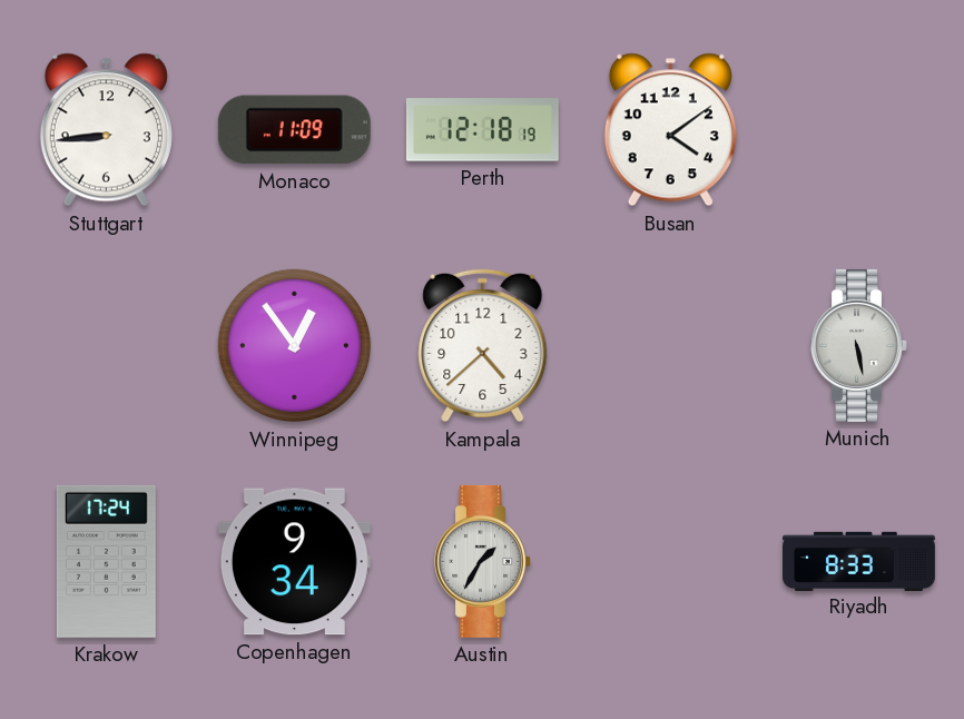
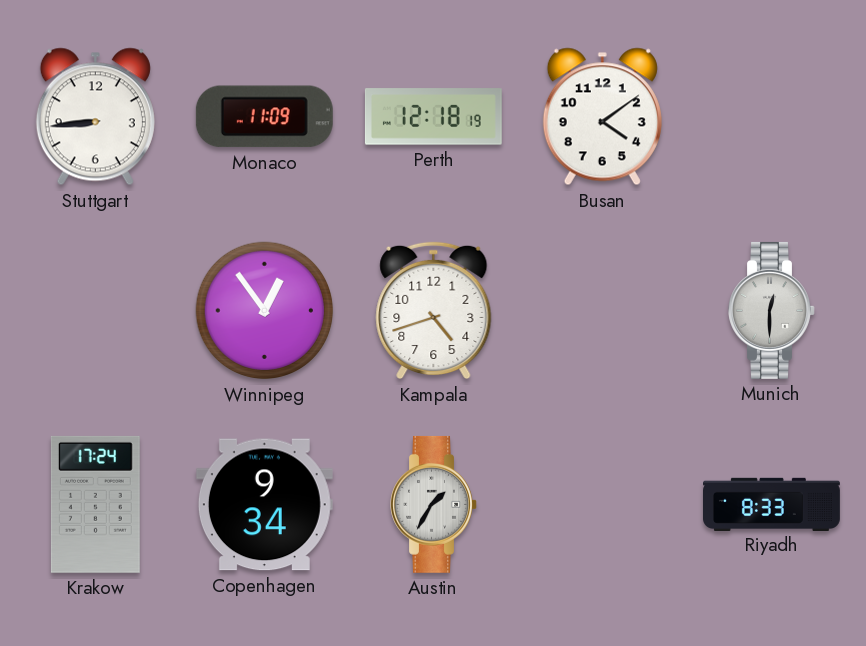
Kampala: 4:38 -> 4:42 (434, 311)
Munich: 5:28 -> 12:30 (772, 310)
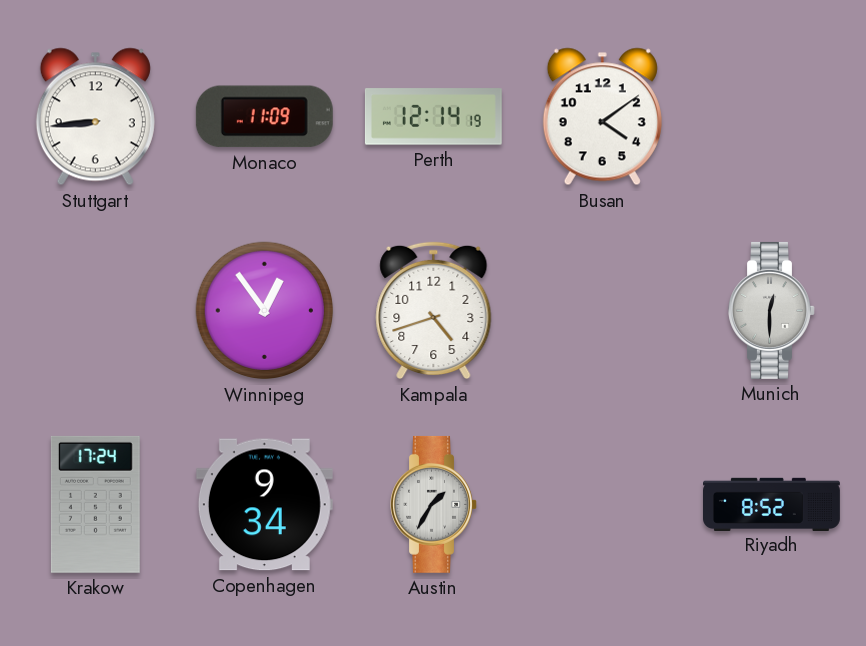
Perth: 12:18 -> 12:14 (433, 117)
Riyadh: 8:33 -> 8:52 (772, 504)
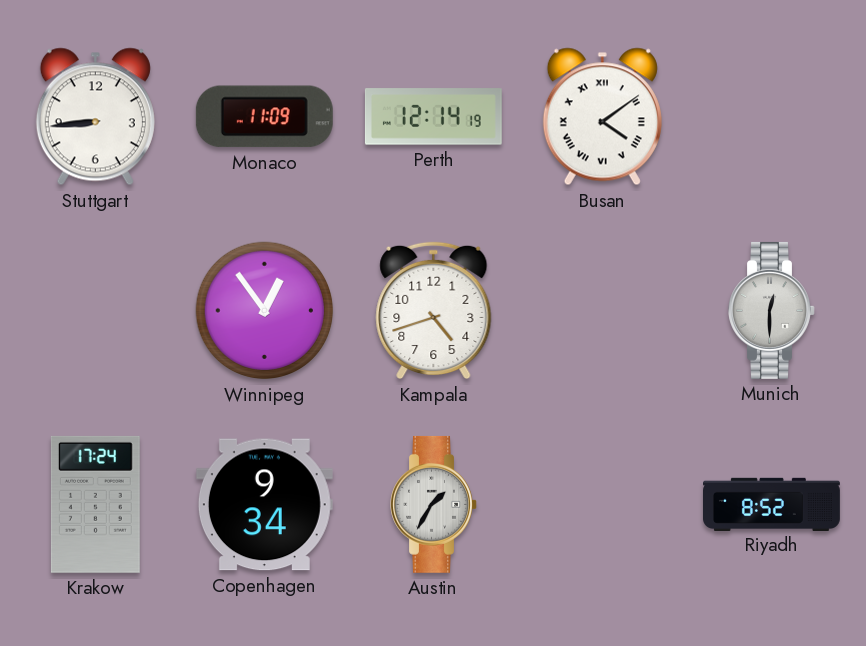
Busan numerals: Arabic -> Roman (602, 117)
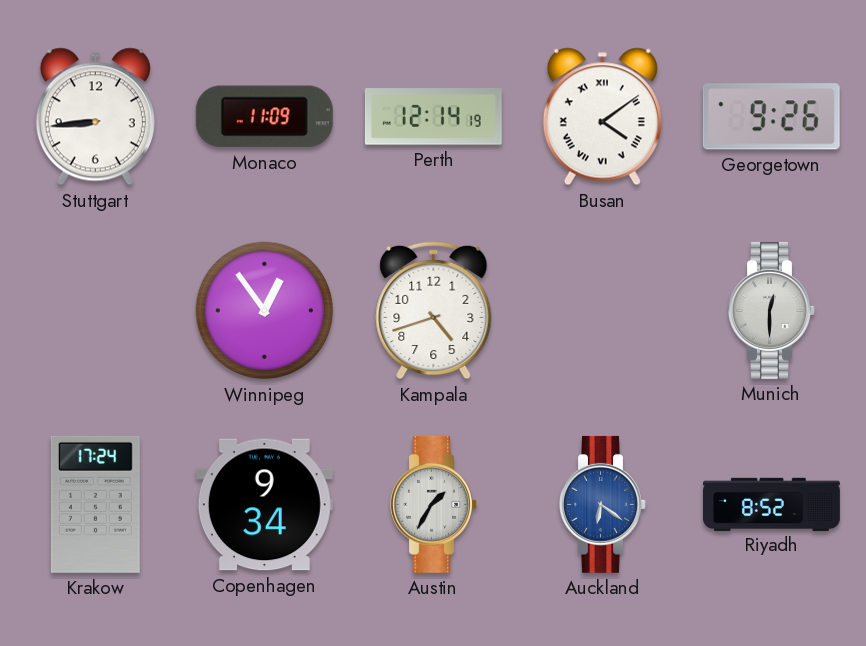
Georgetown: none -> 9:26 (771, 117)
Auckland: none -> 6:21 (603, 504)
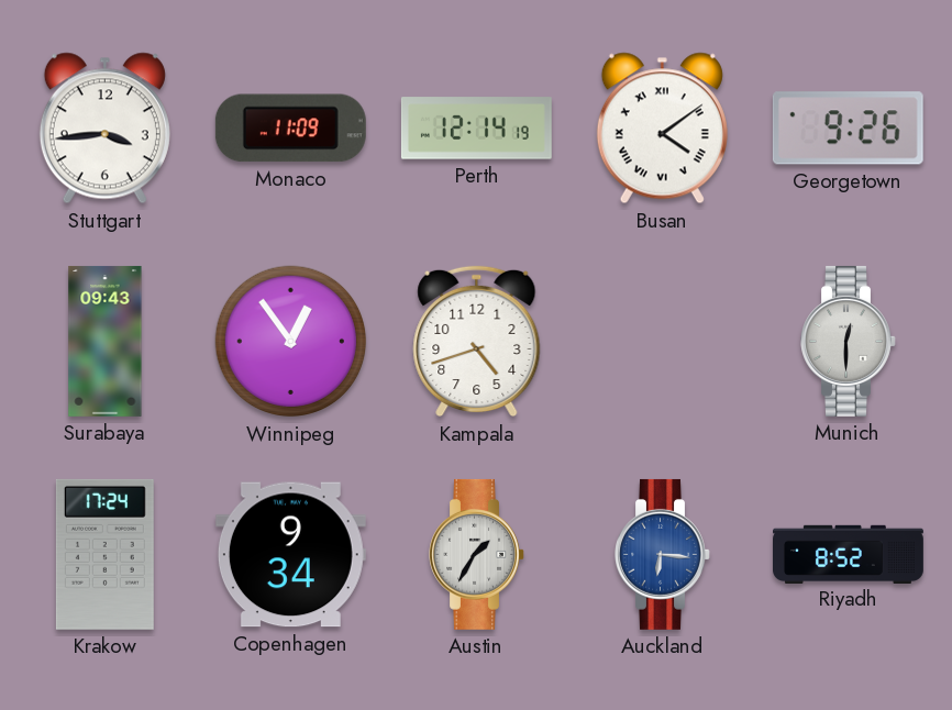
Stuttgart: 8:44 -> 3:44 (104, 129)
Surabaya: none -> 09:43 (106, 341)
Auckland: 6:21 -> 6:16 (663, 554)
